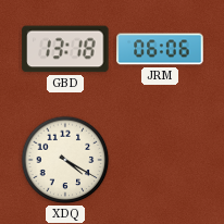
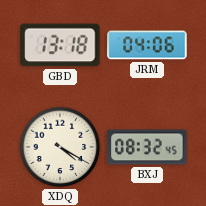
JRM: 06:06 -> 04:06 (147, 45)
BXJ: none -> 08:32 (147, 147)
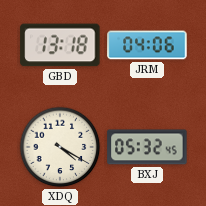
BXJ: 08:32 -> 05:32 (147, 147)
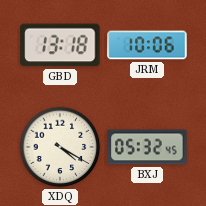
JRM: 04:06 -> 10:06 (147, 45)
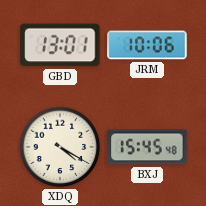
GBD: 13:18 -> 13:01 (60, 45)
BXJ: 05:32 -> 15:45 (147, 147)
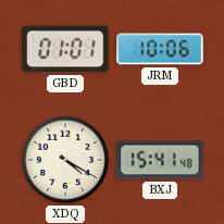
GBD: 13:01 -> 01:01 (65, 49)
BXJ: 15:45 -> 15:41 (160, 160)
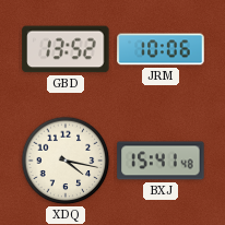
GBD: 01:01 -> 13:52 (66, 49)
XDQ: 4:20 -> 4:17 (66, 161)
